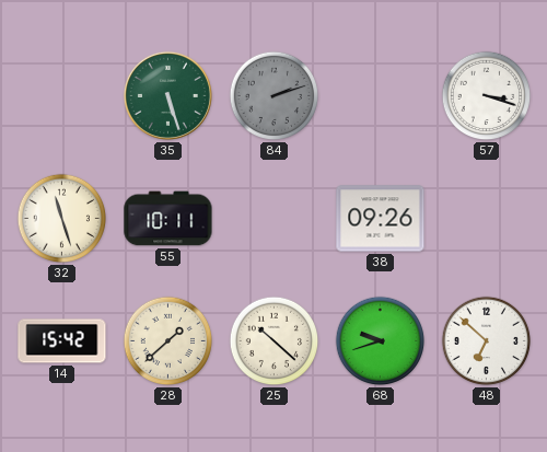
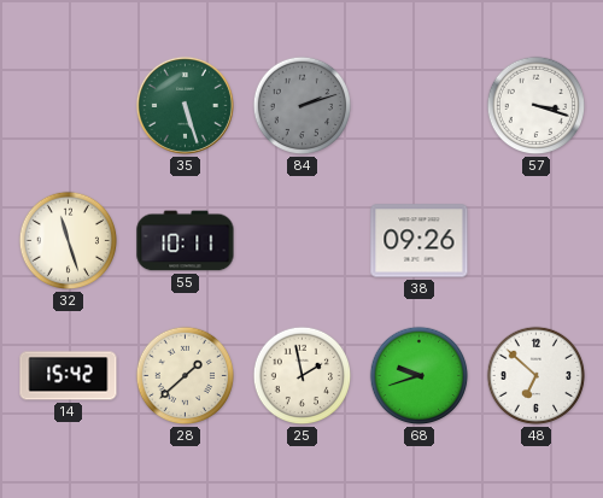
25: 10:22 -> 1:58 (303, 376)
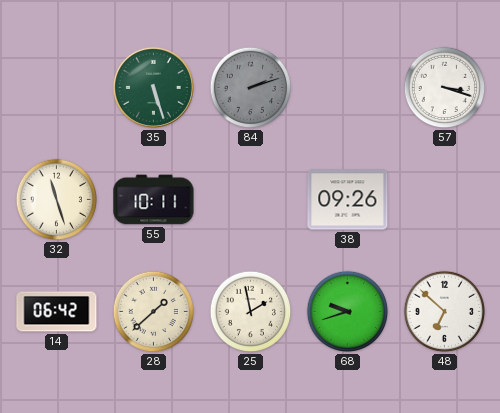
14: 15:42 -> 06:42 (57, 312)
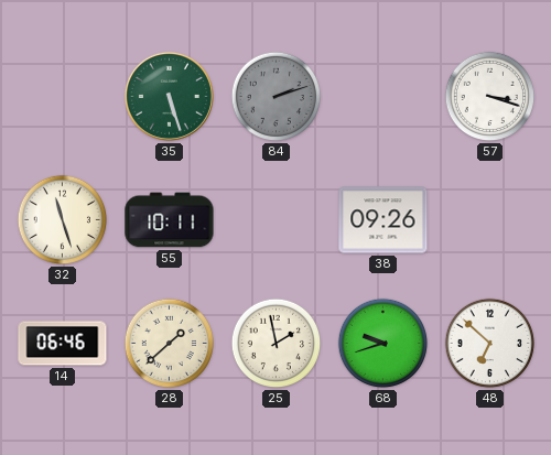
14: 06:42 -> 06:46 (63, 344)
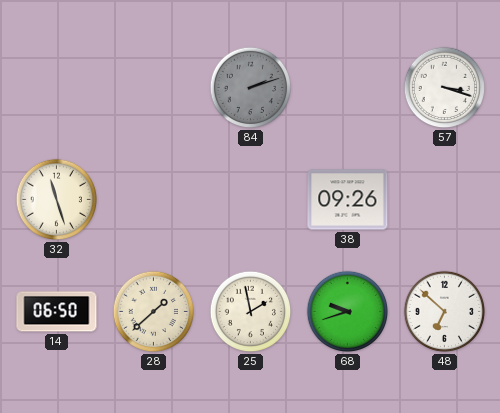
35: 5:27 -> none (169, 96)
55: 10:11 -> none (170, 220)
14: 06:46 -> 06:50 (57, 312)
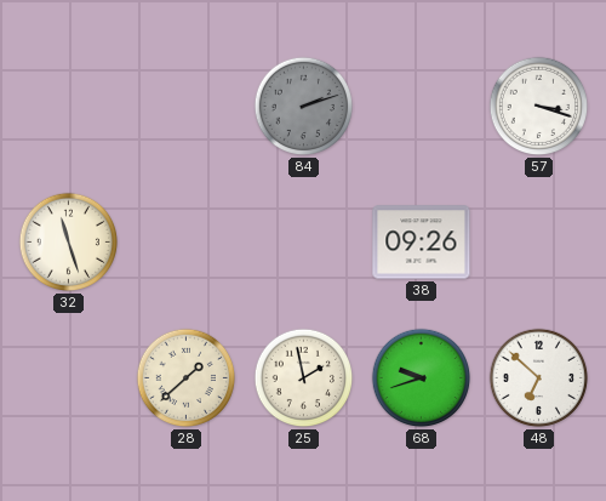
14: 06:50 -> none (57, 312)
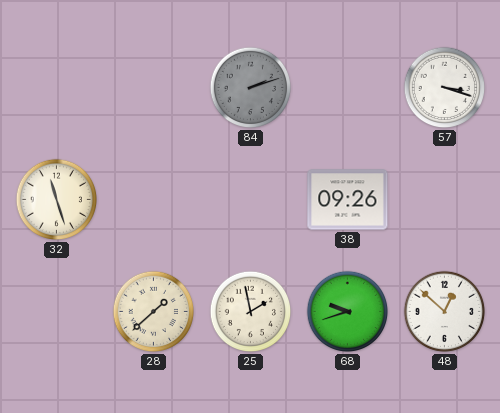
48: 6:52 -> 12:52 (445, 312)
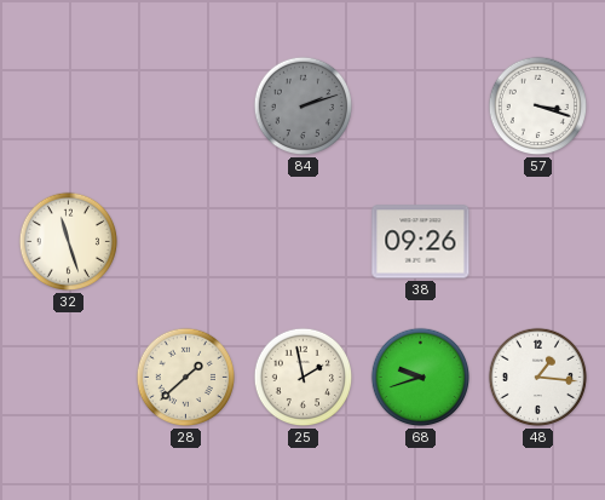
48: 12:52 -> 1:16 (538, 378)
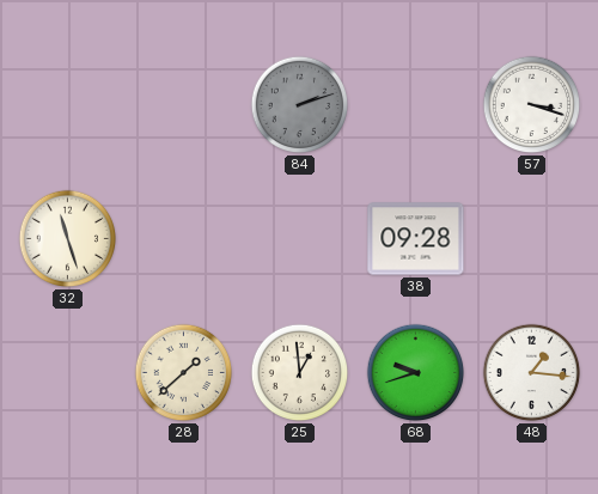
38: 09:26 -> 09:28 (416, 239)
25: 1:58 -> 12:59 (300, 373)
